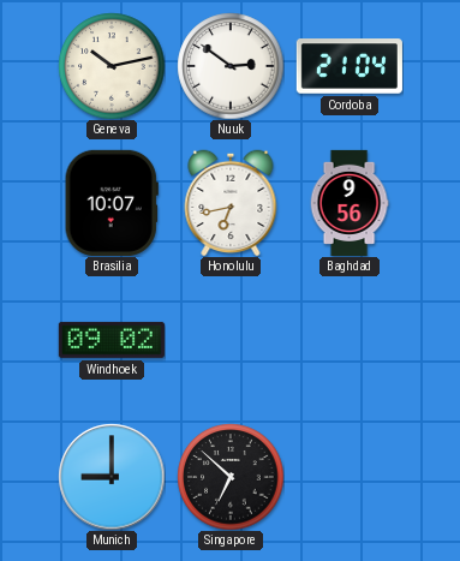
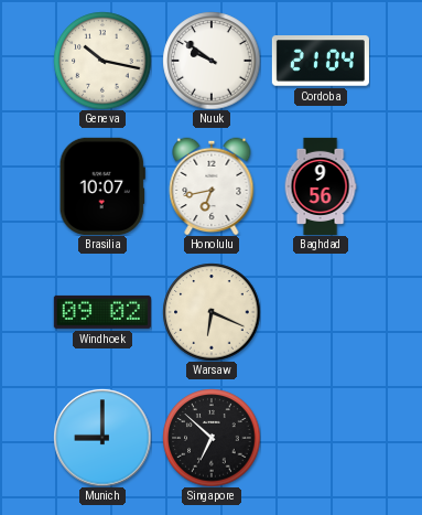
Geneva: 10:13 -> 10:17 (102, 61)
Nuuk: 2:51 -> 9:51 (212, 61)
Warsaw: none -> 6:19 (212, 312)
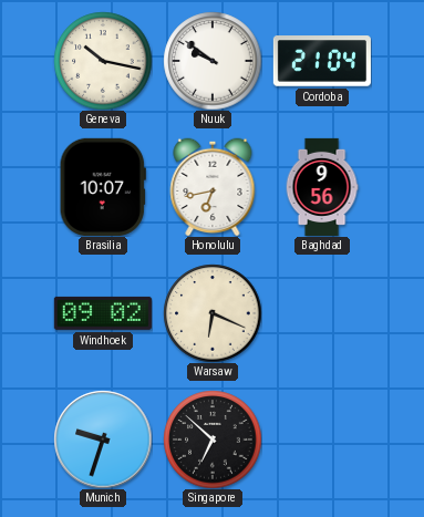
Munich: 9:00 -> 9:33 (103, 440)
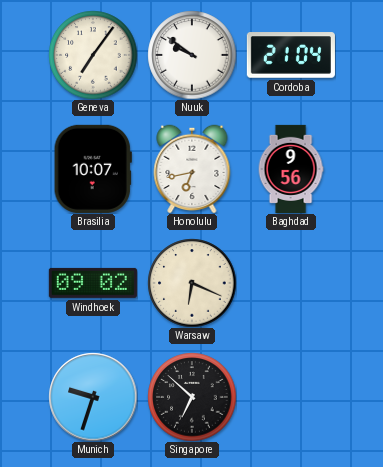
Geneva: 10:17 -> 7:06 (93, 55)
